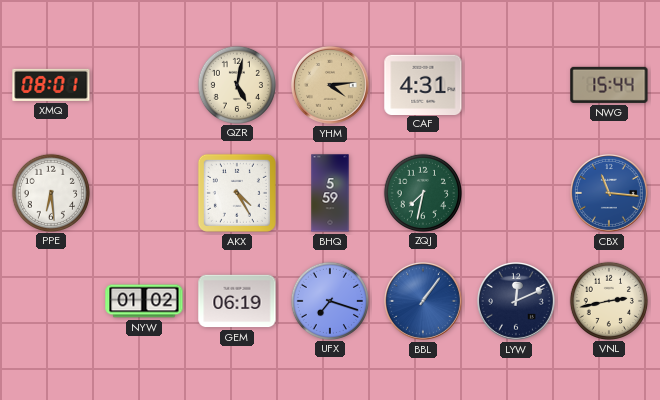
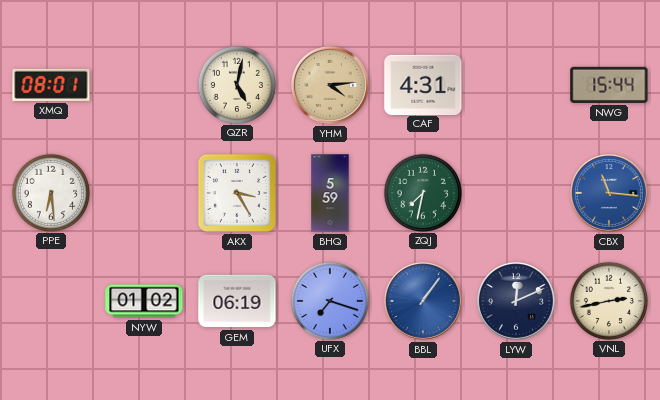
AKX: 4:25 -> 3:25 (237, 193)
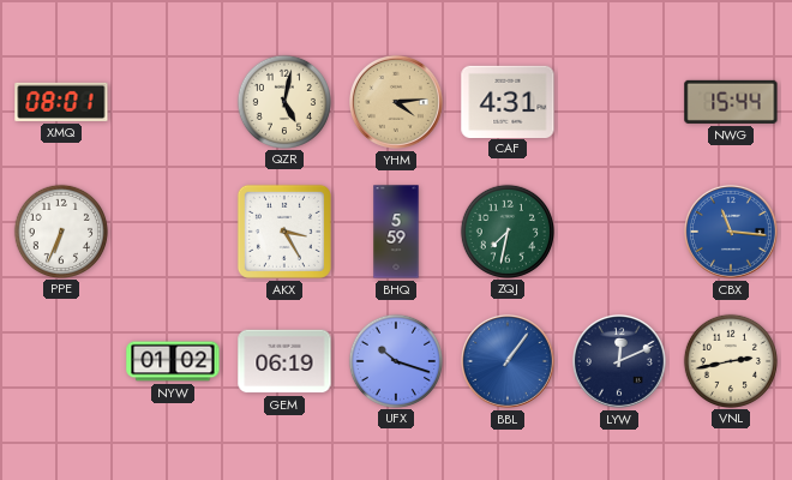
PPE: 6:29 -> 6:34 (61, 230)
UFX: 7:18 -> 10:18 (396, 360)
